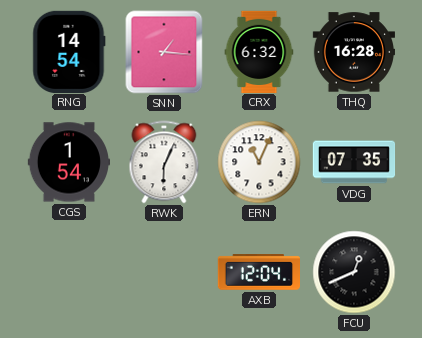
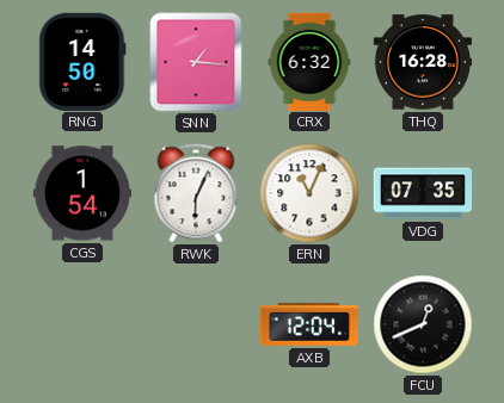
RNG: 14:54 -> 14:50 (82, 61)
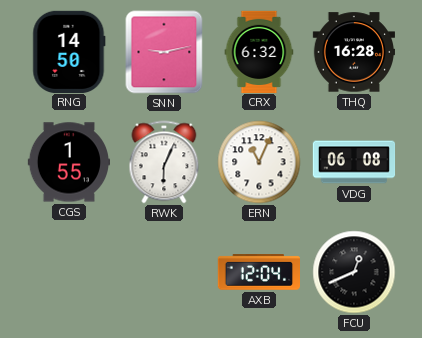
SNN: 1:16 -> 9:13 (164, 52)
CGS: 1:54 -> 1:55 (68, 162)
VDG: 07:35 -> 06:08 (354, 162)
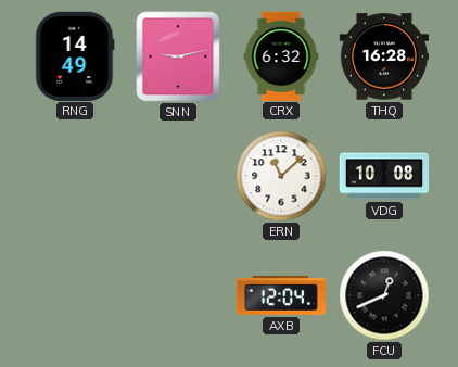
RNG: 14:50 -> 14:49 (75, 55)
CGS: 1:55 -> none (68, 162)
RWK: 6:04 -> none (164, 162)
ERN: 11:04 -> 11:08 (281, 176)
VDG: 06:08 -> 10:08 (384, 176)
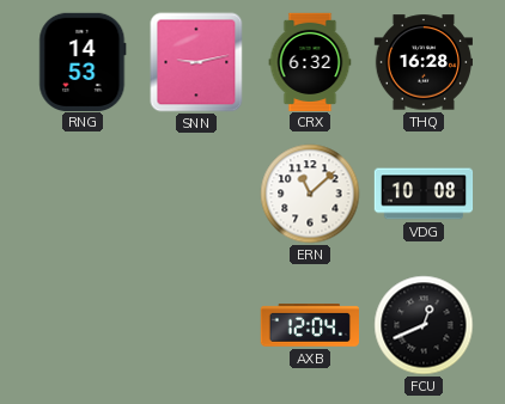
RNG: 14:49 -> 14:53 (83, 61)
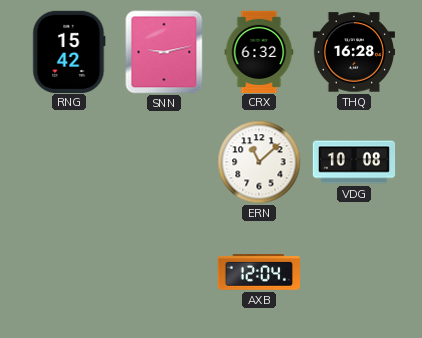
RNG: 14:53 -> 15:42 (69, 51)
FCU: 12:41 -> none (424, 325)
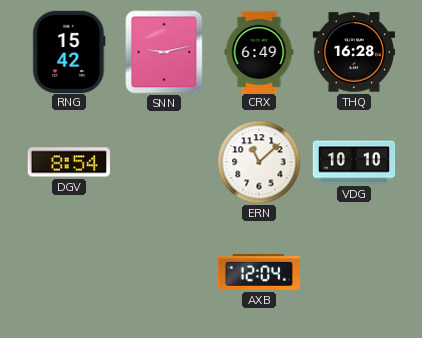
CRX: 6:32 -> 6:49 (259, 51)
DGV: none -> 8:54 (69, 162)
VDG: 10:08 -> 10:10 (354, 162)
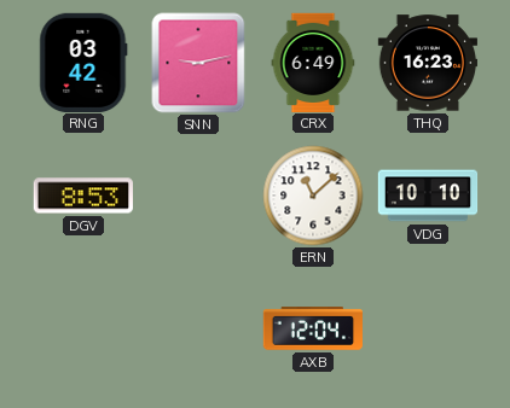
RNG: 15:42 -> 03:42 (83, 62)
THQ: 16:28 -> 16:23 (428, 63)
DGV: 8:54 -> 8:53 (83, 196)
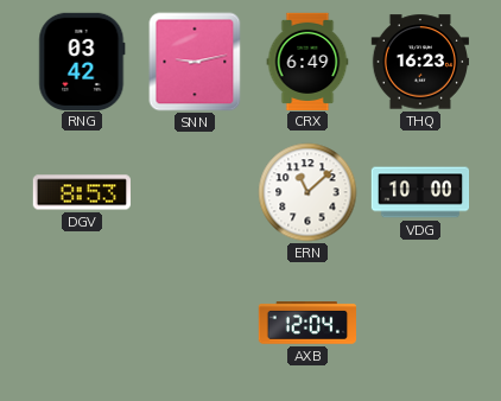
VDG: 10:10 -> 10:00 (420, 192)
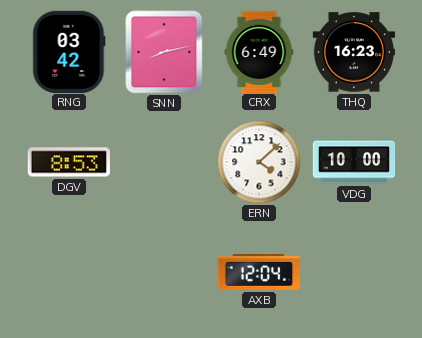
SNN: 9:13 -> 8:13 (164, 52)
ERN: 11:08 -> 4:08 (259, 162)
